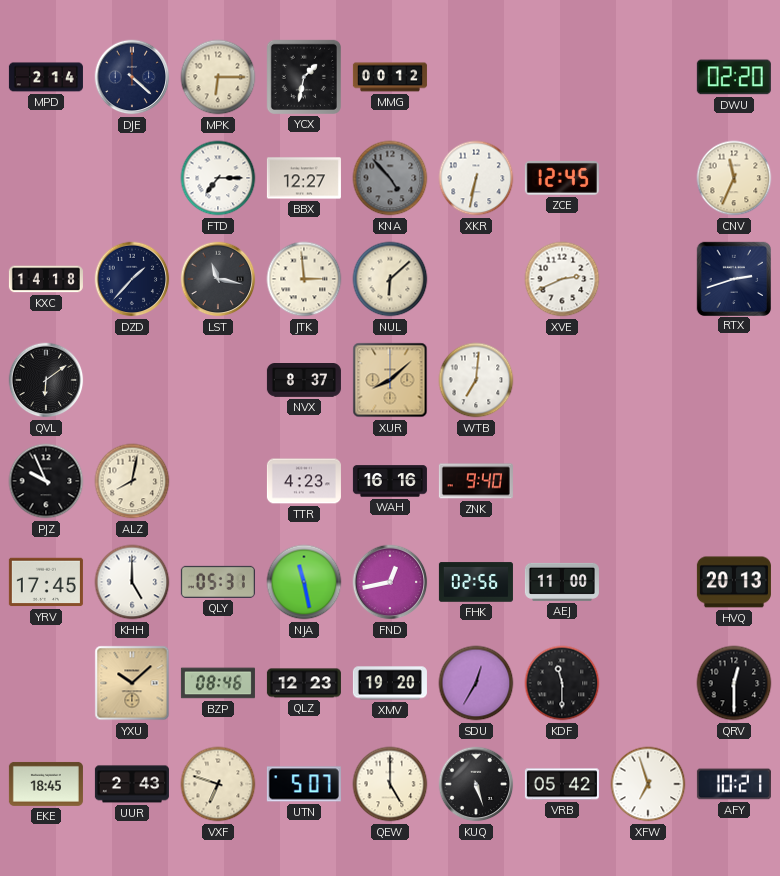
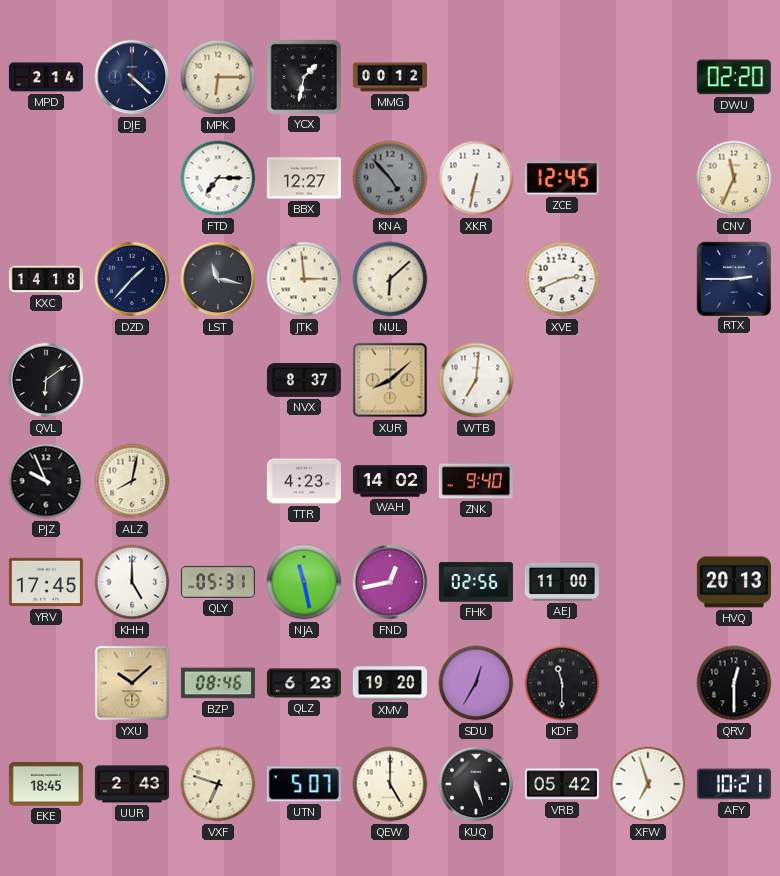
RTX: 2:42 -> 2:45 (733, 278)
WAH: 16:16 -> 14:02 (390, 481)
QLZ: 12:23 -> 6:23 (304, 683)
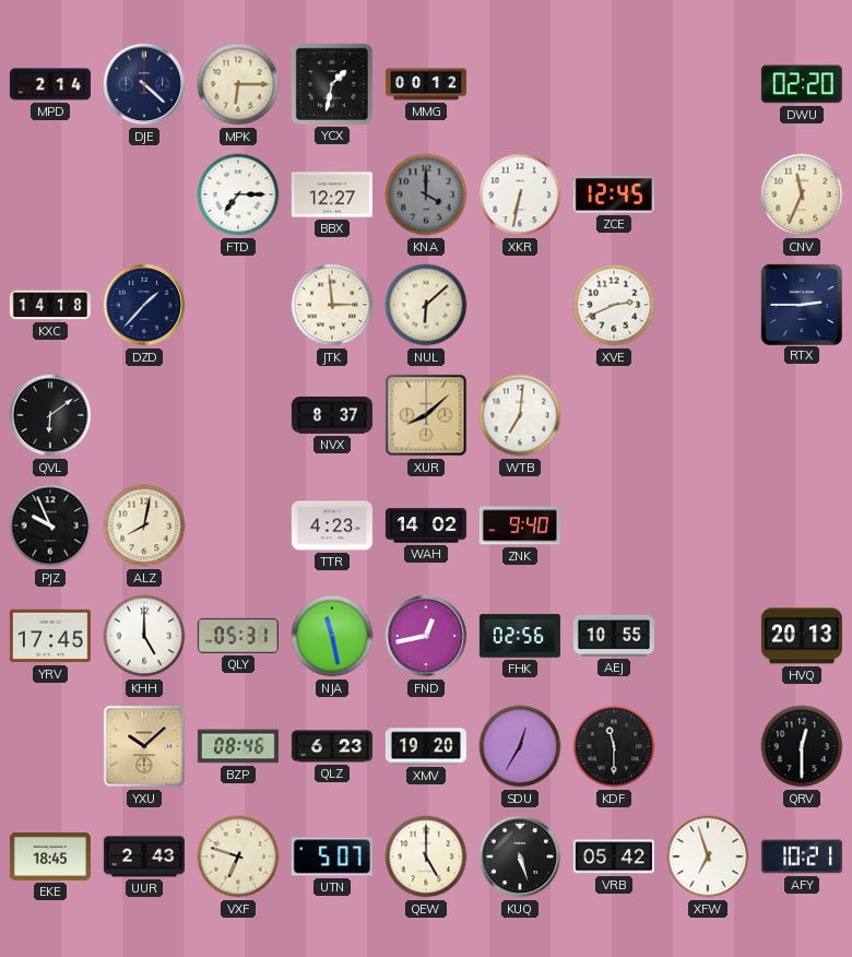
KNA: 4:53 -> 4:00 (426, 194)
LST: 11:17 -> none (218, 279)
AEJ: 11:00 -> 10:55 (614, 636)
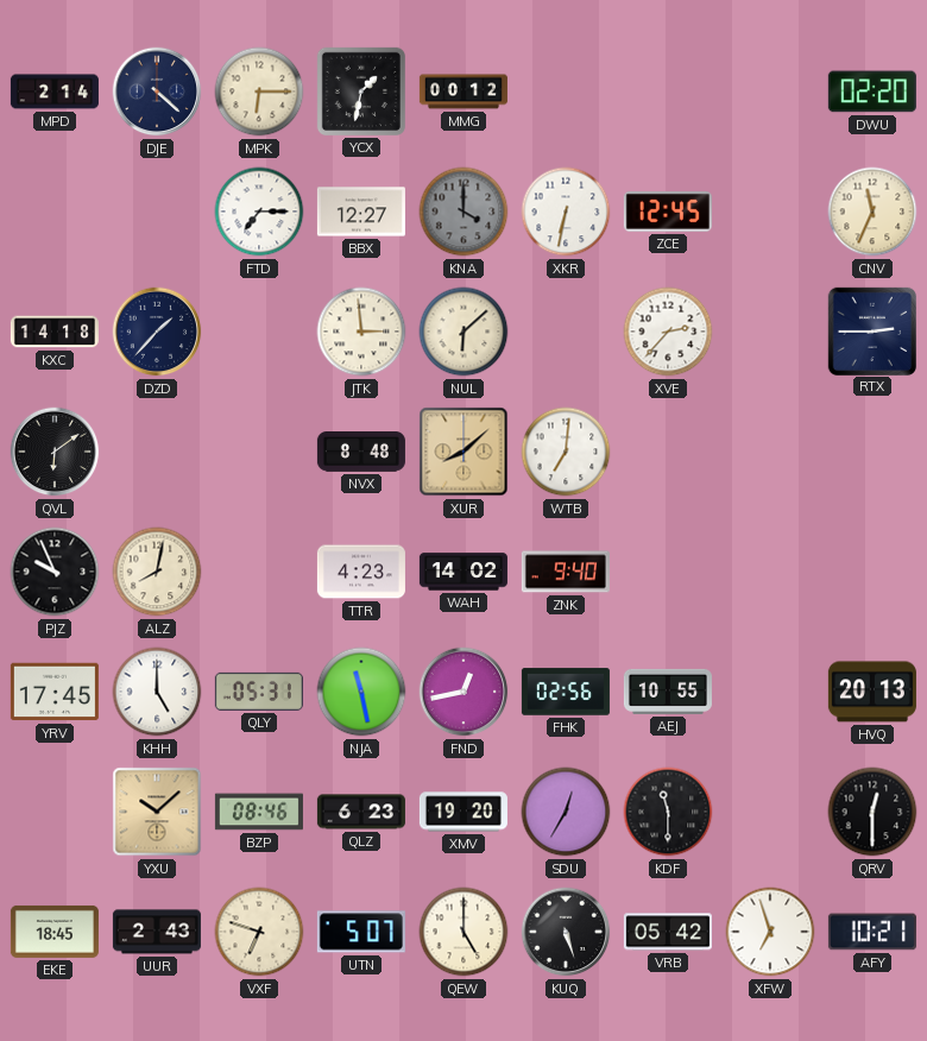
XVE: 2:41 -> 2:37 (668, 332)
NVX: 8:37 -> 8:48 (361, 453)
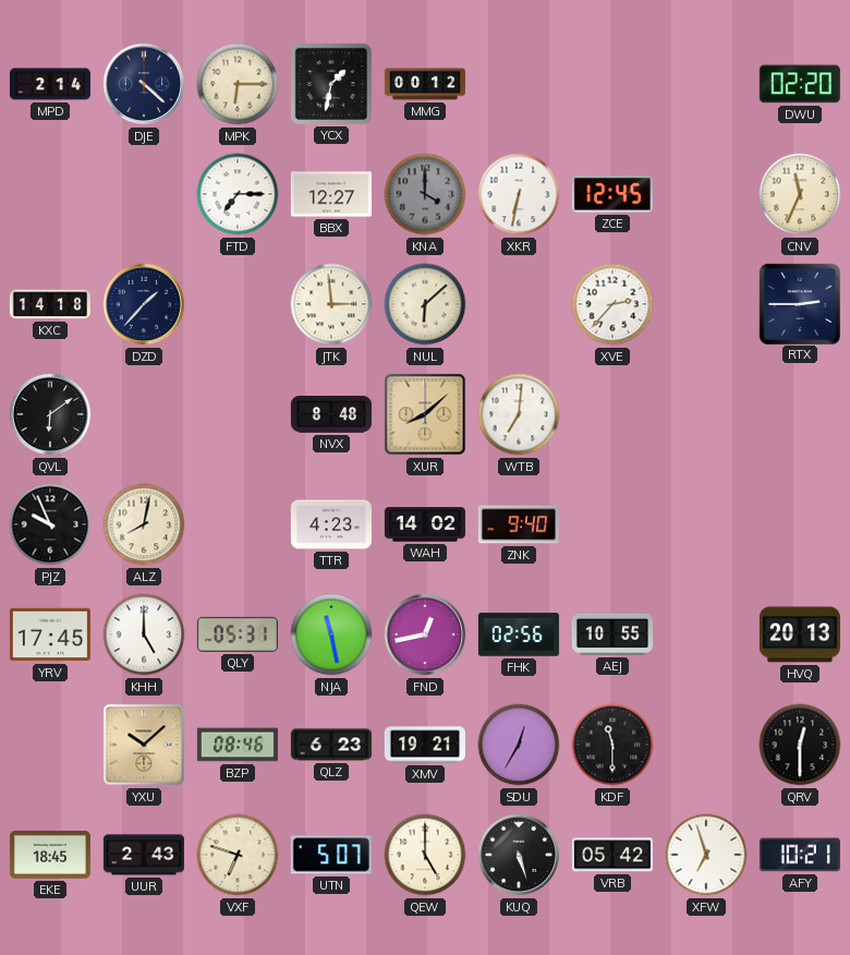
XMV: 19:20 -> 19:21 (425, 745)
